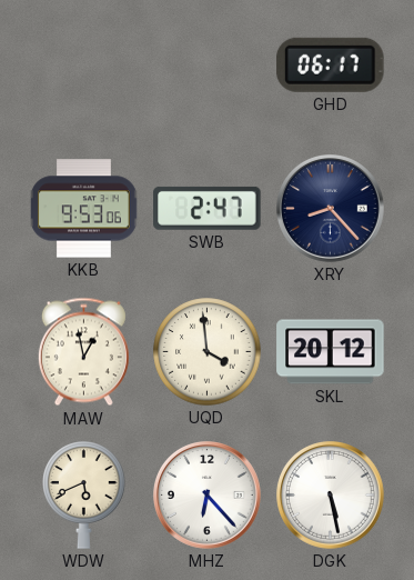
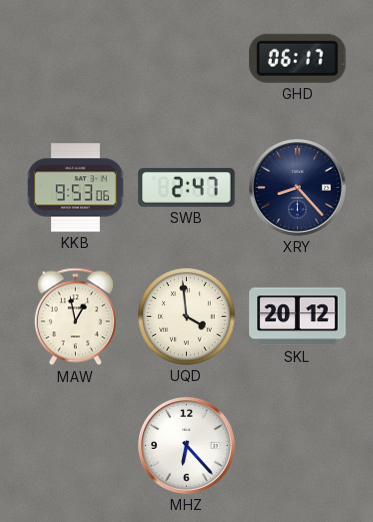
WDW: 5:41 -> none (84, 496)
DGK: 5:28 -> none (331, 496)
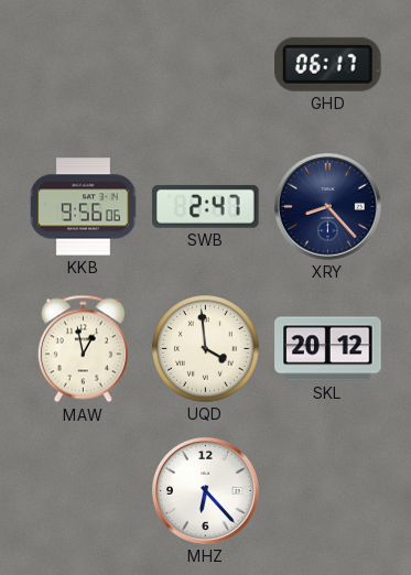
KKB: 9:53 -> 9:56 (84, 207)
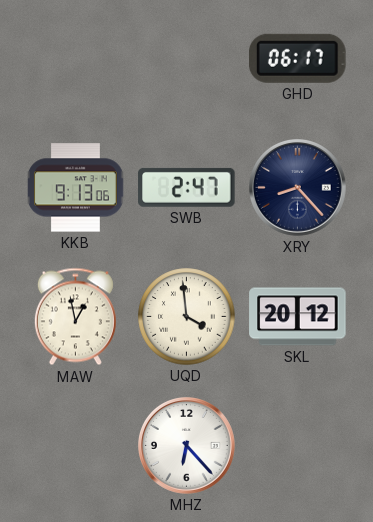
KKB: 9:56 -> 9:13 (76, 188)
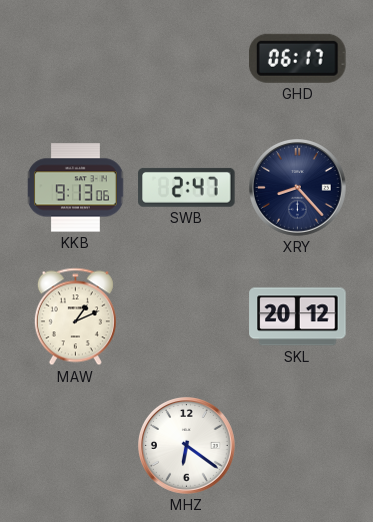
MAW: 12:58 -> 1:11 (75, 317)
UQD: 3:59 -> none (187, 317)
MHZ: 6:23 -> 6:21 (187, 446)
